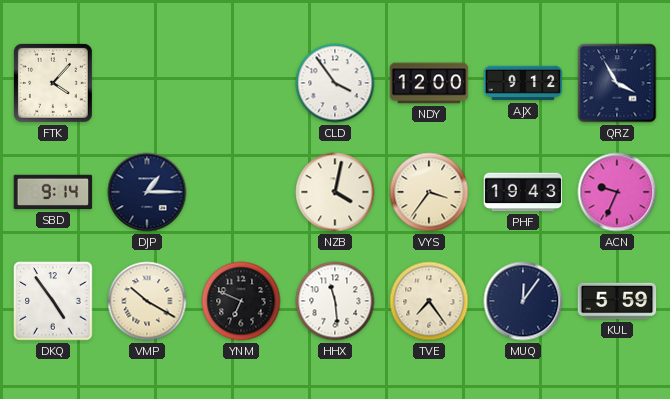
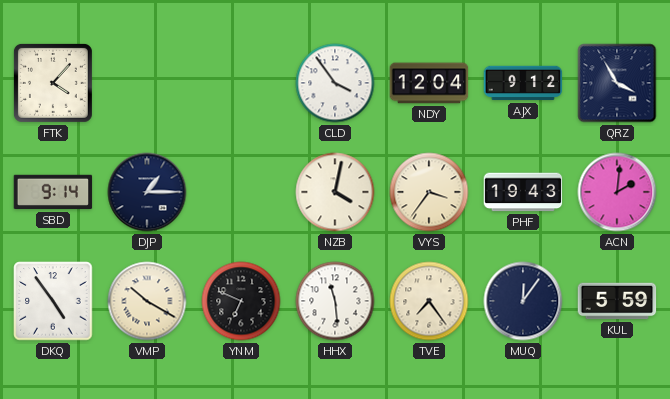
NDY: 12:00 -> 12:04 (429, 83)
ACN: 9:34 -> 2:01 (617, 192)
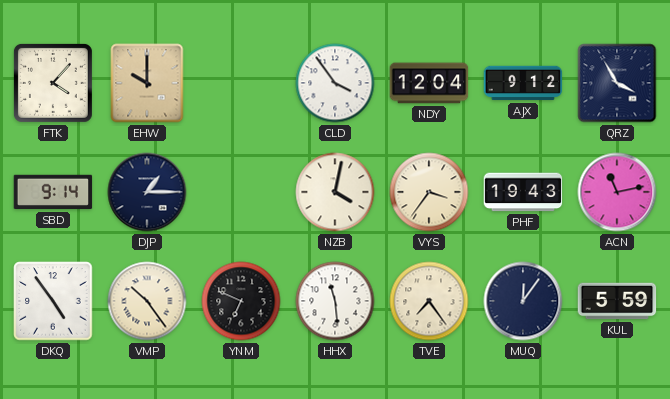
EHW: none -> 10:00 (147, 83)
ACN: 2:01 -> 11:13 (617, 192)
VMP: 10:20 -> 10:24 (147, 301)
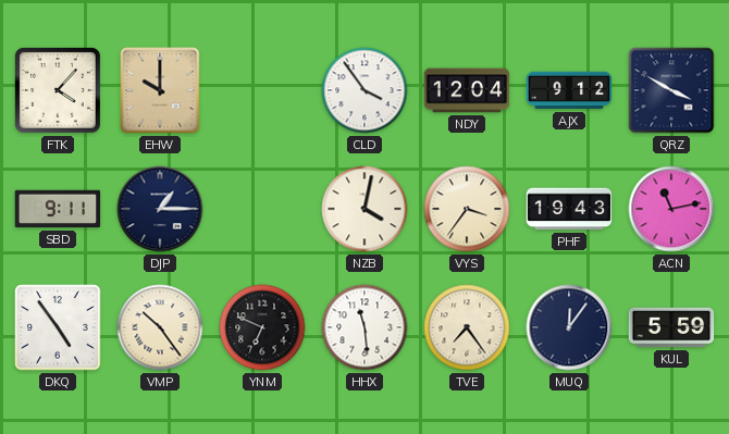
QRZ: 3:55 -> 3:50 (671, 90)
SBD: 9:14 -> 9:11 (58, 209)
